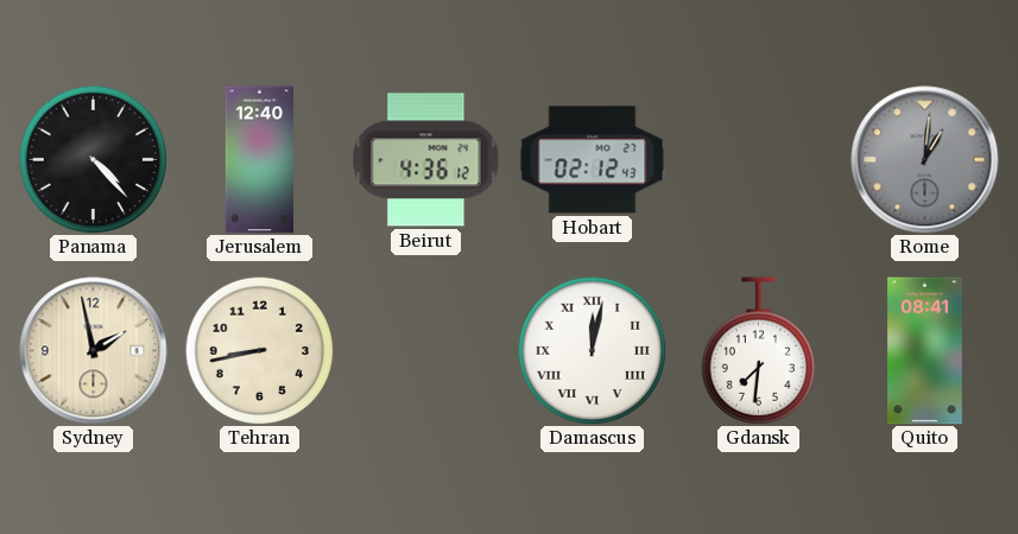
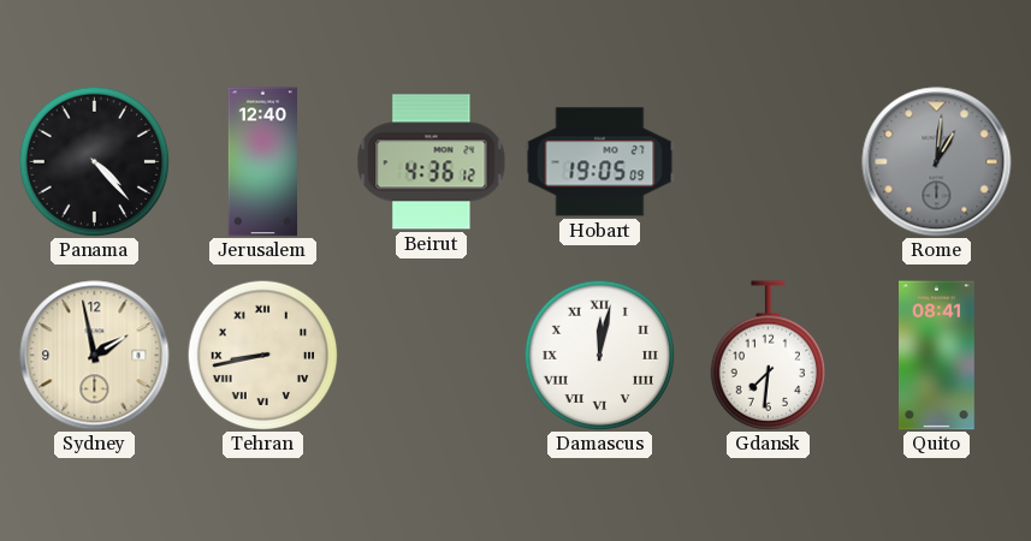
Hobart: 02:12 -> 19:05 (600, 162)
Tehran numerals: Arabic -> Roman (262, 355)
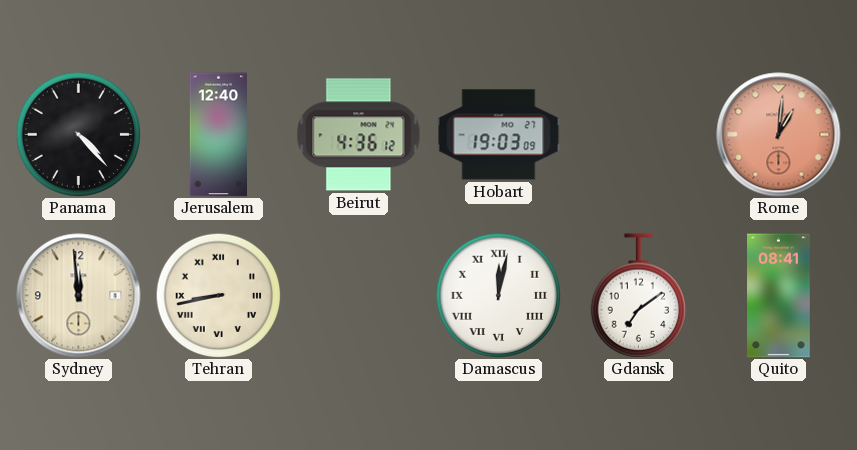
Hobart: 19:05 -> 19:03 (499, 135)
Rome dial: grey -> salmon (779, 135)
Sydney: 1:58 -> 11:59 (79, 296)
Gdansk: 7:31 -> 7:09 (638, 296)
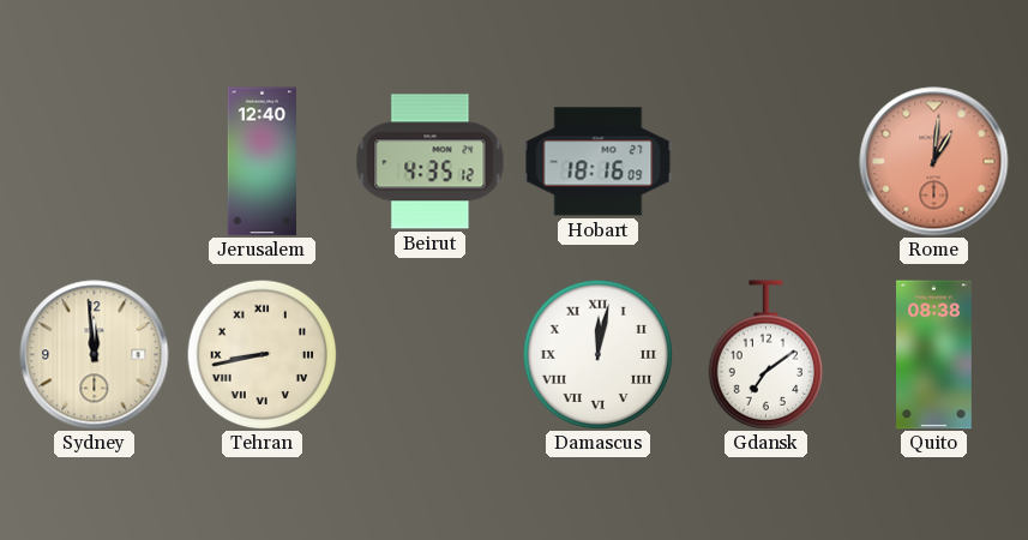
Panama: 4:23 -> none (78, 134)
Beirut: 4:36 -> 4:35 (431, 162)
Hobart: 19:03 -> 18:16 (599, 162)
Quito: 08:41 -> 08:38 (934, 355)
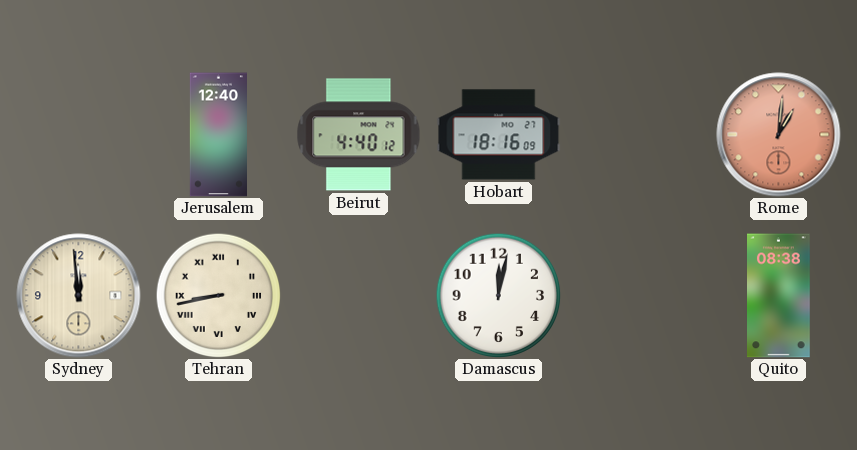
Beirut: 4:35 -> 4:40 (359, 135)
Damascus numerals: Roman -> Arabic (498, 295)
Gdansk: 7:09 -> none (765, 355)
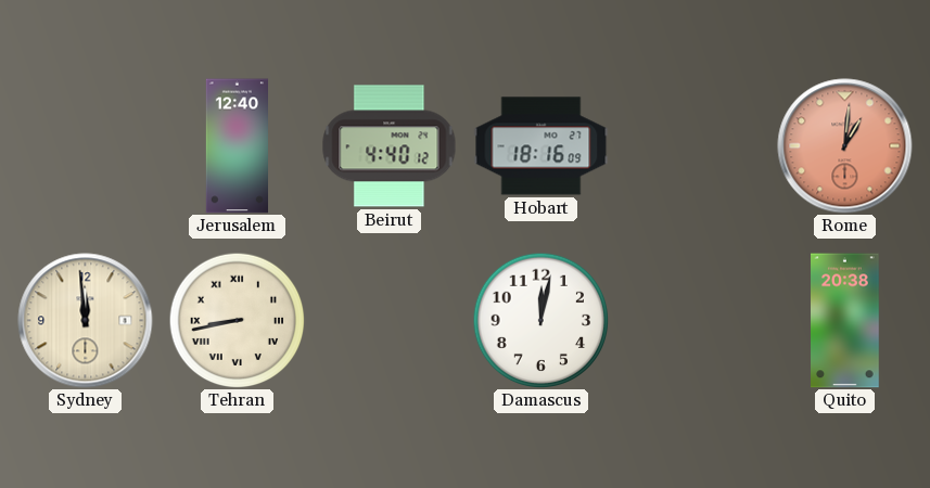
Quito: 08:38 -> 20:38 (845, 321)
